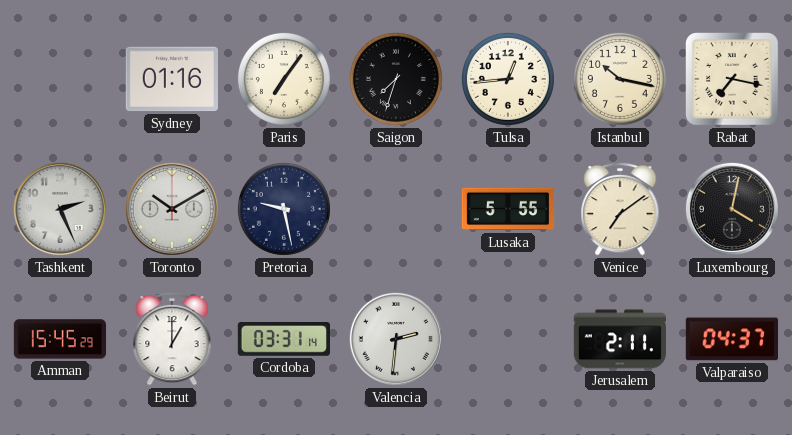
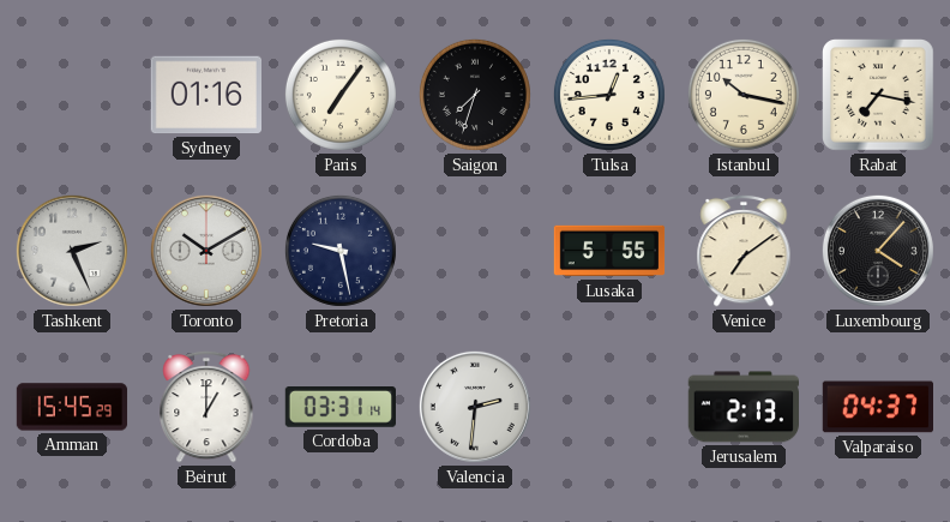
Luxembourg: 4:02 -> 4:07 (878, 251)
Jerusalem: 2:11 -> 2:13 (742, 407)
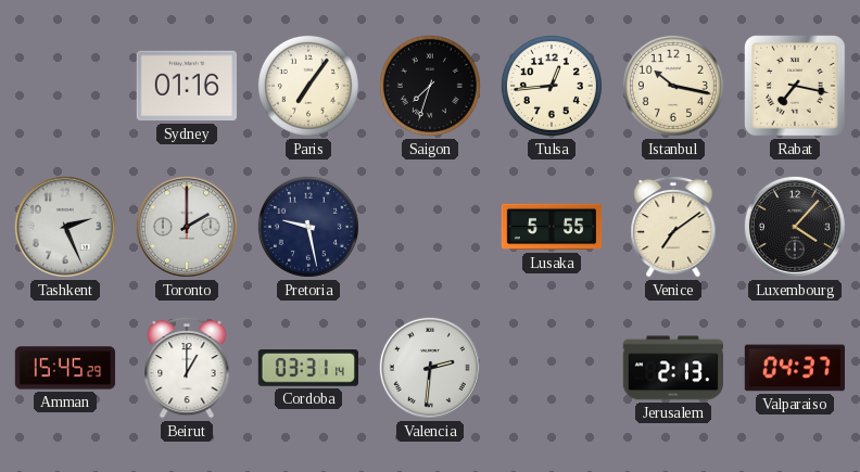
Toronto: 10:10 -> 2:00 (187, 227)
